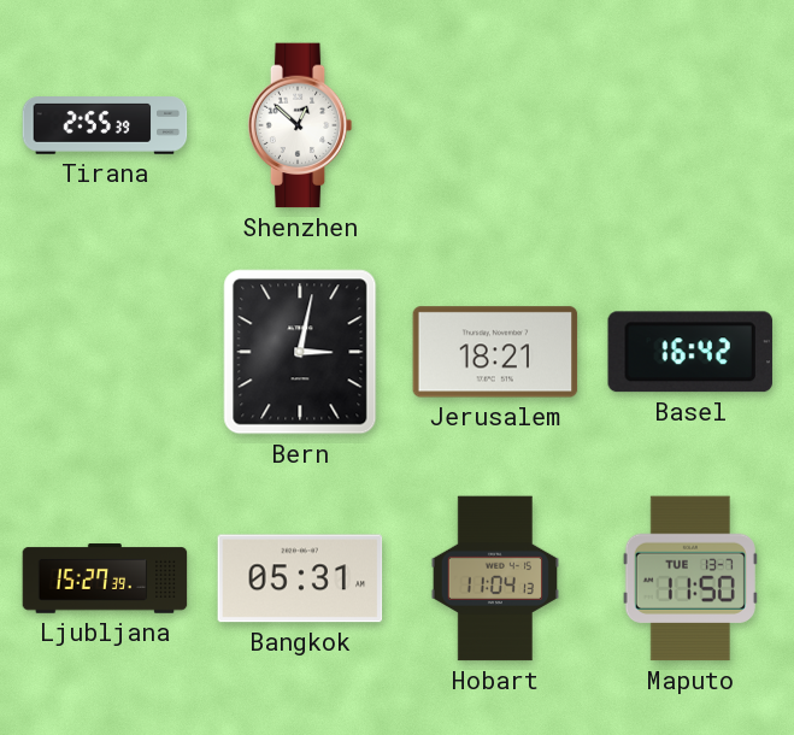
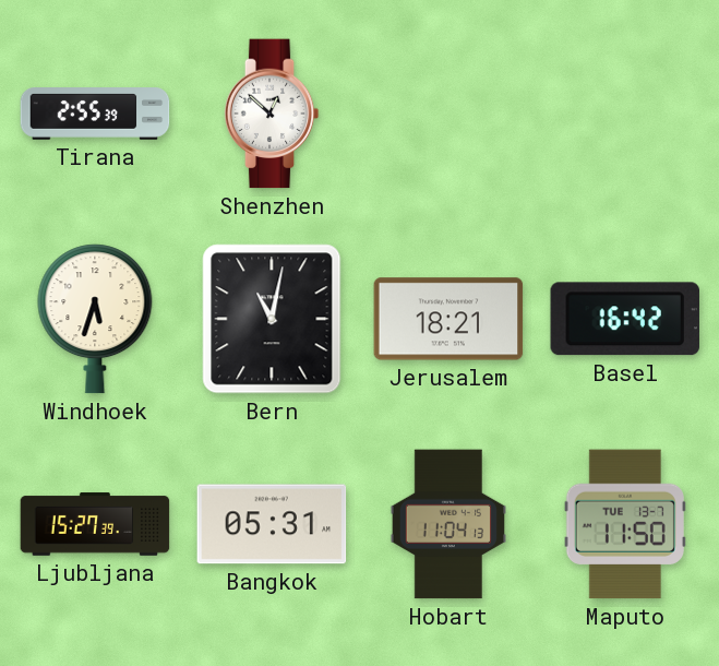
Windhoek: none -> 5:33 (95, 319)
Bern: 3:02 -> 11:02 (272, 319)
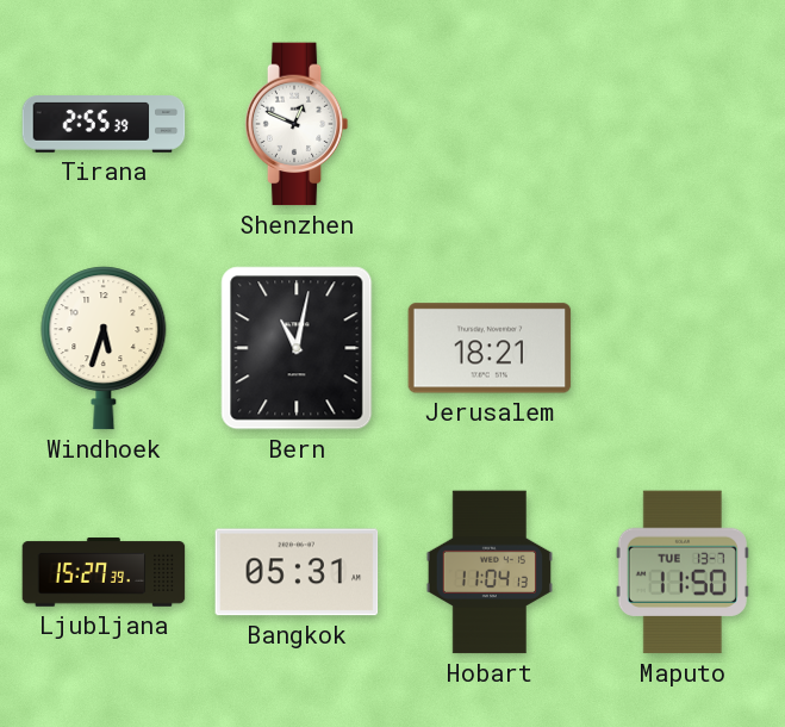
Shenzhen: 12:52 -> 12:49 (297, 124)
Basel: 16:42 -> none (625, 319)
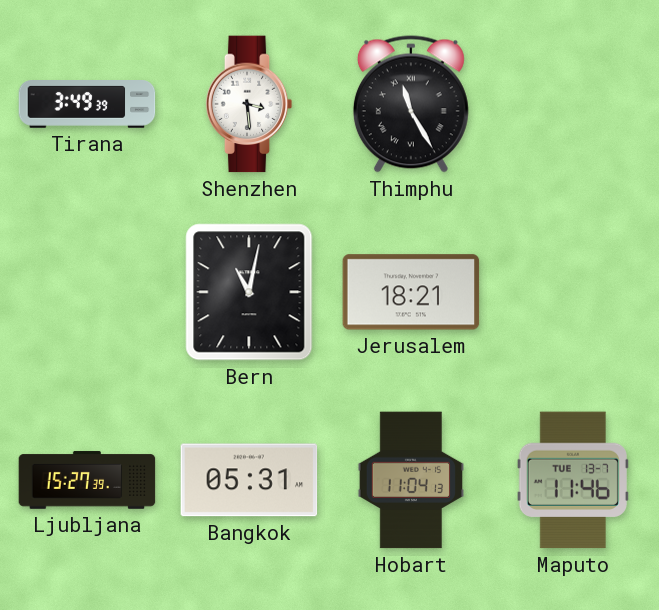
Tirana: 2:55 -> 3:49 (87, 105)
Shenzhen: 12:49 -> 3:29 (249, 104)
Thimphu: none -> 11:25 (411, 104)
Windhoek: 5:33 -> none (104, 348)
Maputo: 11:50 -> 11:46 (573, 480)
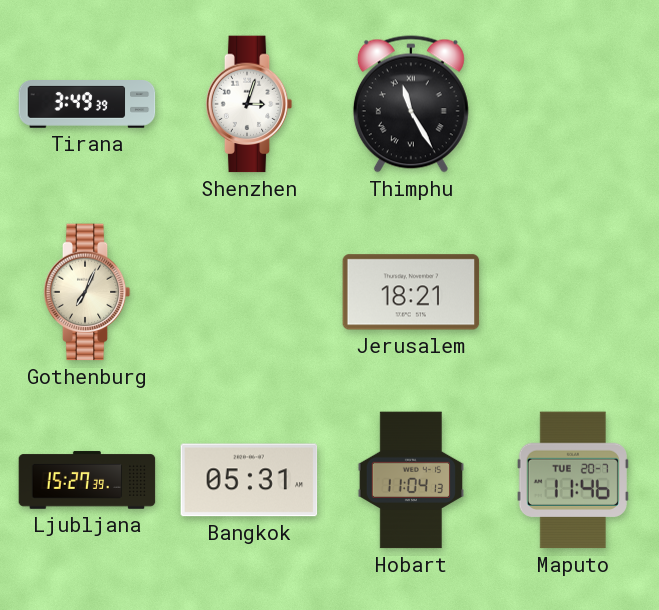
Shenzhen: 3:29 -> 3:03 (249, 104)
Gothenburg: none -> 7:04 (87, 292)
Bern: 11:02 -> none (249, 292)
Maputo date: TUE 13-7 -> TUE 20-7 (573, 480)
